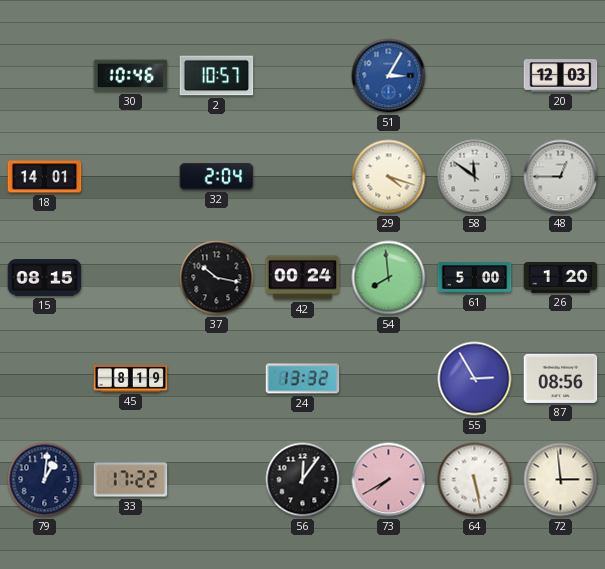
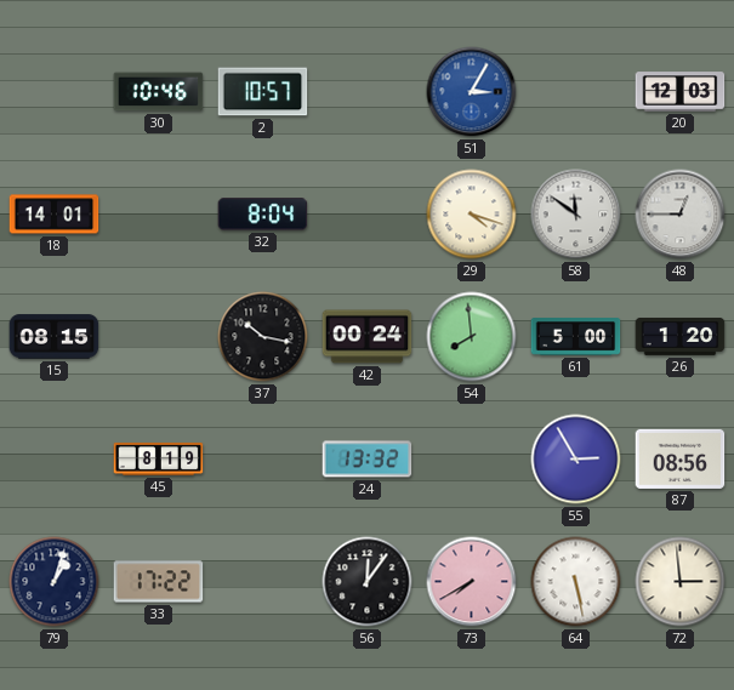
32: 2:04 -> 8:04 (263, 215)
79: 1:01 -> 1:03 (55, 582)
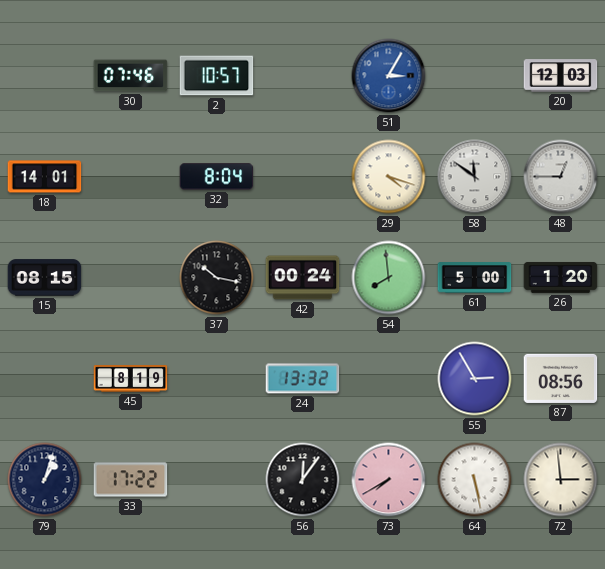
30: 10:46 -> 07:46 (131, 76)
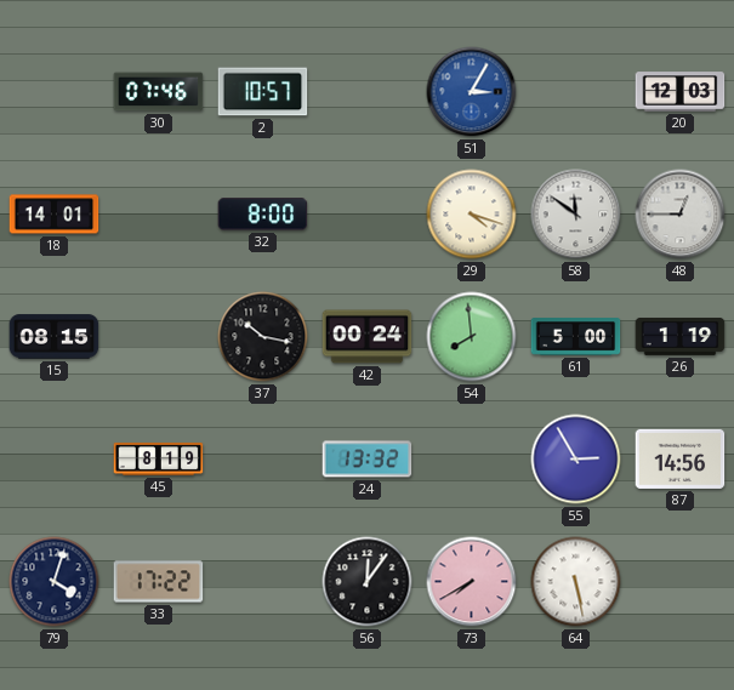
32: 8:04 -> 8:00 (263, 215)
26: 1:20 -> 1:19 (681, 336)
87: 08:56 -> 14:56 (681, 458)
79: 1:03 -> 4:03 (55, 582)
72: 2:59 -> none (561, 480)
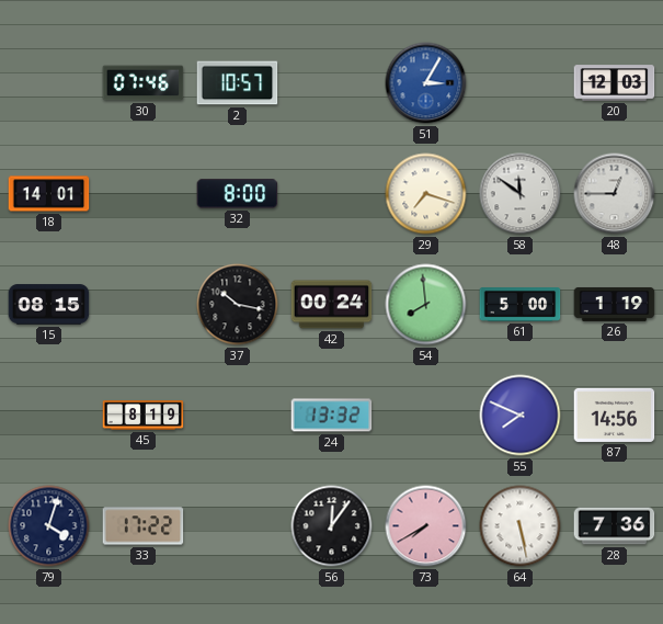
29: 4:18 -> 7:18 (426, 194)
55: 2:55 -> 7:49 (521, 416)
28: none -> 7:36 (615, 526)
